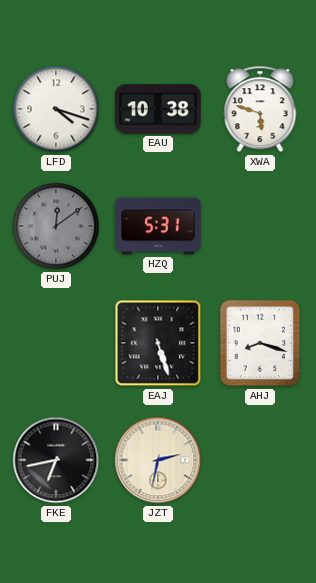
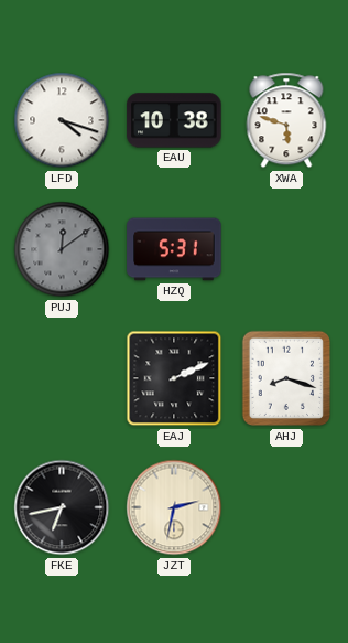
EAJ: 5:27 -> 2:11 (174, 378)
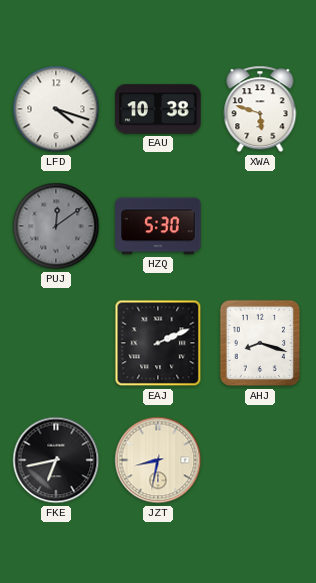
HZQ: 5:31 -> 5:30 (158, 226)
JZT: 2:32 -> 8:32 (158, 460)
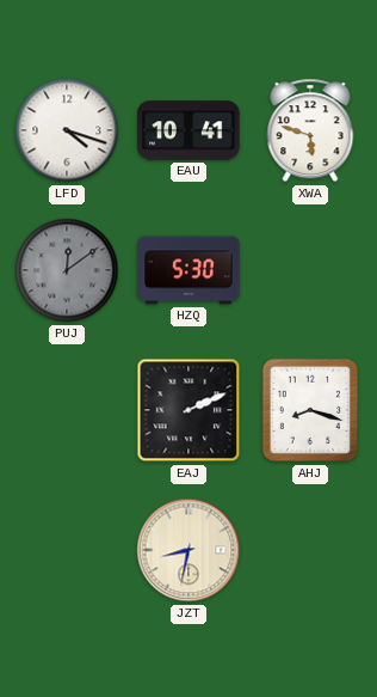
EAU: 10:38 -> 10:41 (188, 130)
FKE: 6:43 -> none (56, 460)
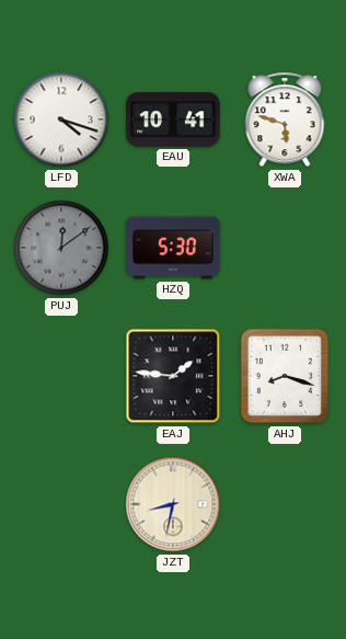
EAJ: 2:11 -> 1:46 (173, 376)
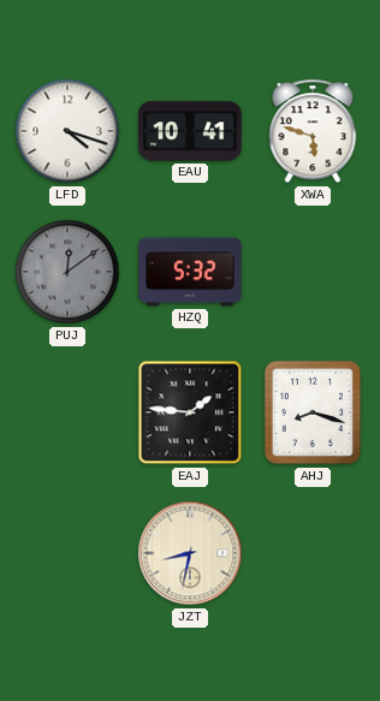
HZQ: 5:30 -> 5:32 (190, 272)
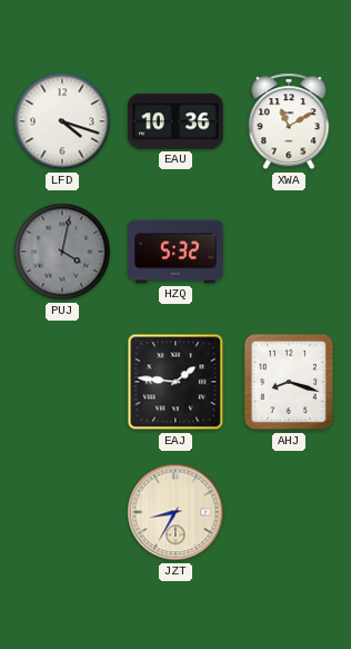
EAU: 10:41 -> 10:36 (175, 121)
XWA: 5:48 -> 11:10 (289, 121)
PUJ: 12:09 -> 4:02 (62, 252)
JZT: 8:32 -> 8:35 (175, 512)
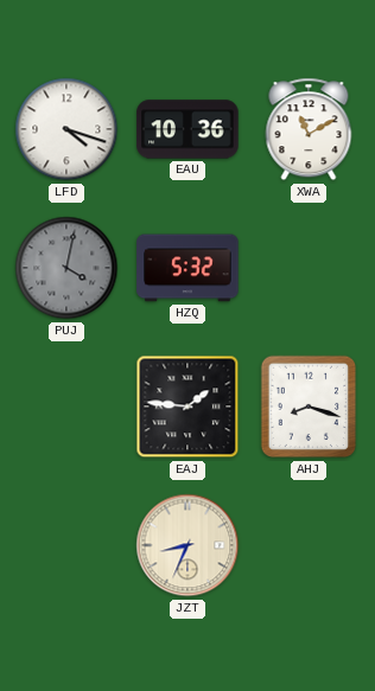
JZT: 8:35 -> 8:34 (188, 545)
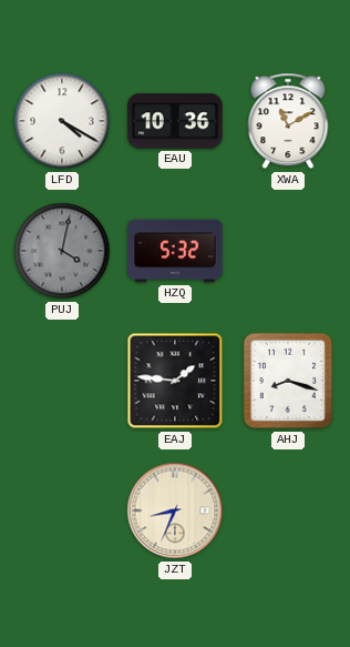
LFD: 4:18 -> 4:20 (62, 121)
